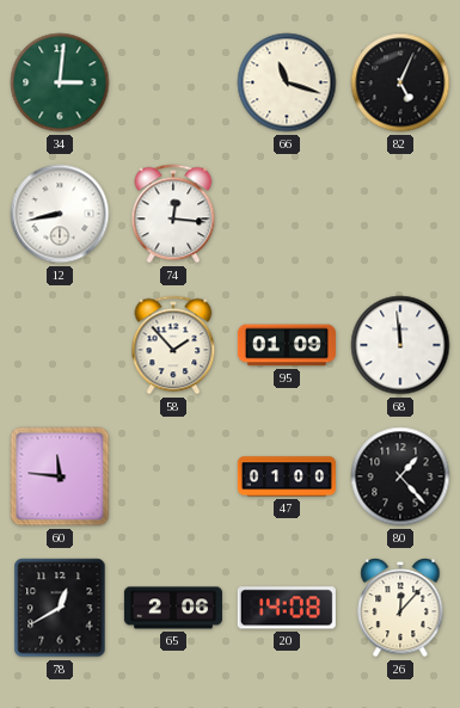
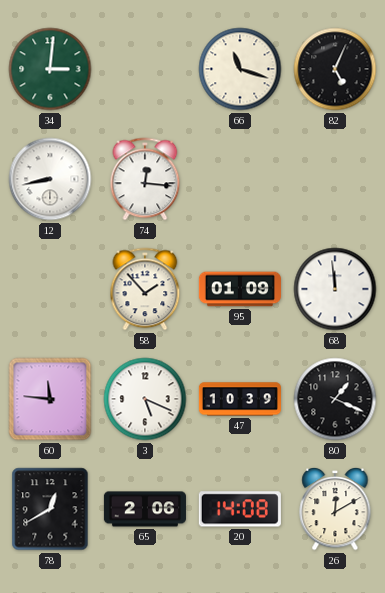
3: none -> 5:19 (145, 399)
47: 01:00 -> 10:39 (240, 399)
80: 1:23 -> 1:19 (335, 399)
26: 12:07 -> 12:10 (335, 509)
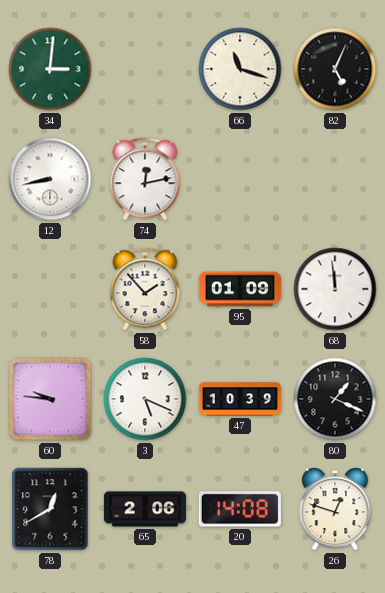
74: 12:16 -> 12:13 (145, 179)
60: 11:46 -> 9:46 (50, 399)
26: 12:10 -> 12:48 (335, 509)
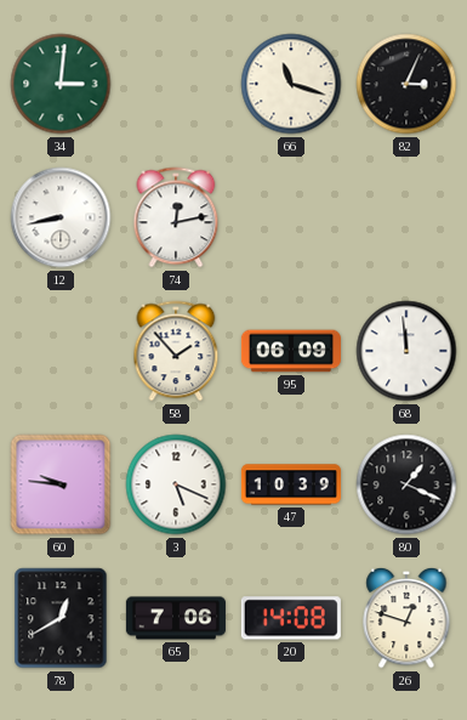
82: 5:04 -> 3:04 (406, 84)
95: 01:09 -> 06:09 (291, 351)
65: 2:06 -> 7:06 (176, 618)
